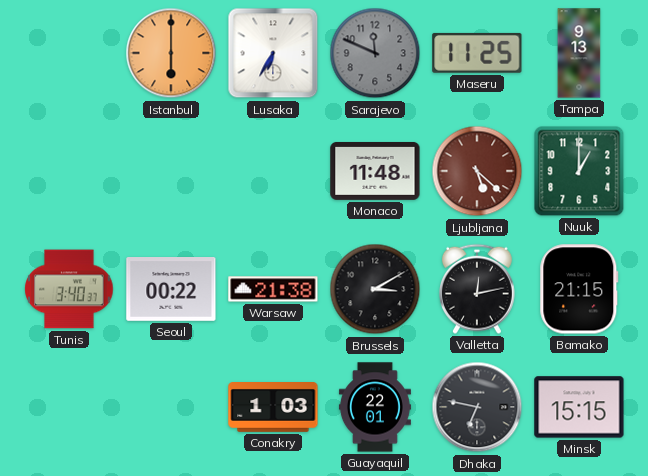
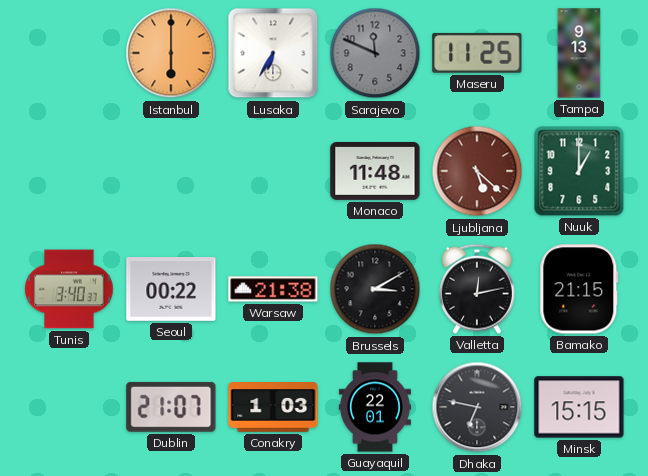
Dublin: none -> 21:07 (171, 407)
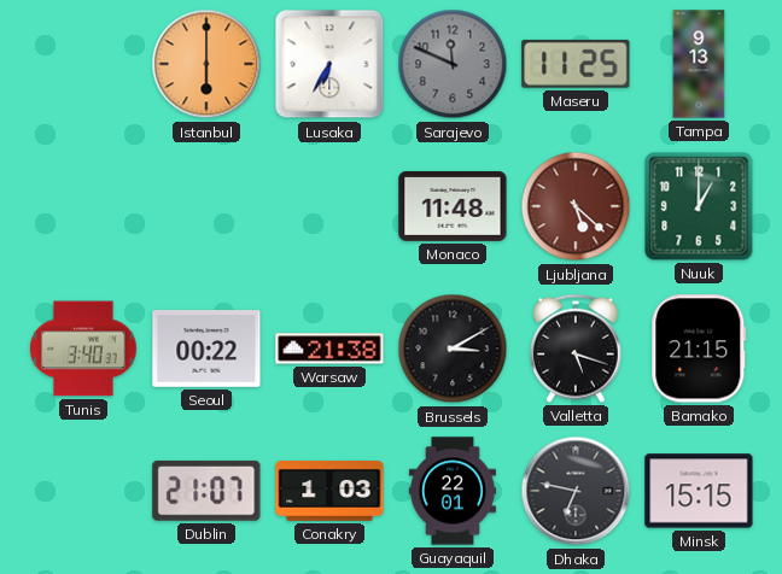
Valletta: 12:13 -> 5:18 (577, 348)
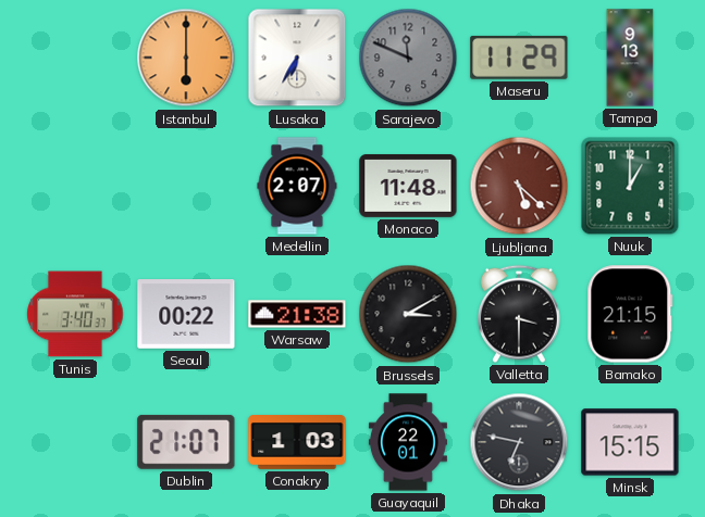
Maseru: 11:25 -> 11:29 (519, 58)
Medellin: none -> 2:07 (297, 186)
Valletta: 5:18 -> 3:30 (520, 314)
